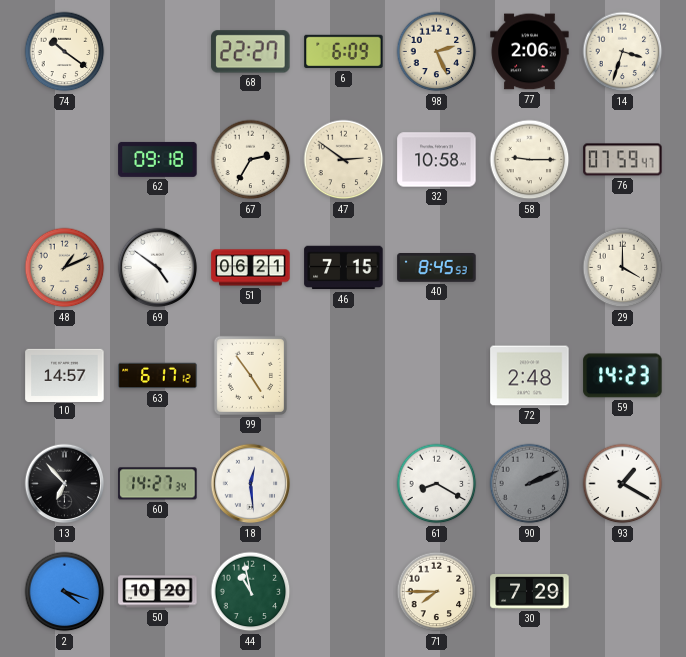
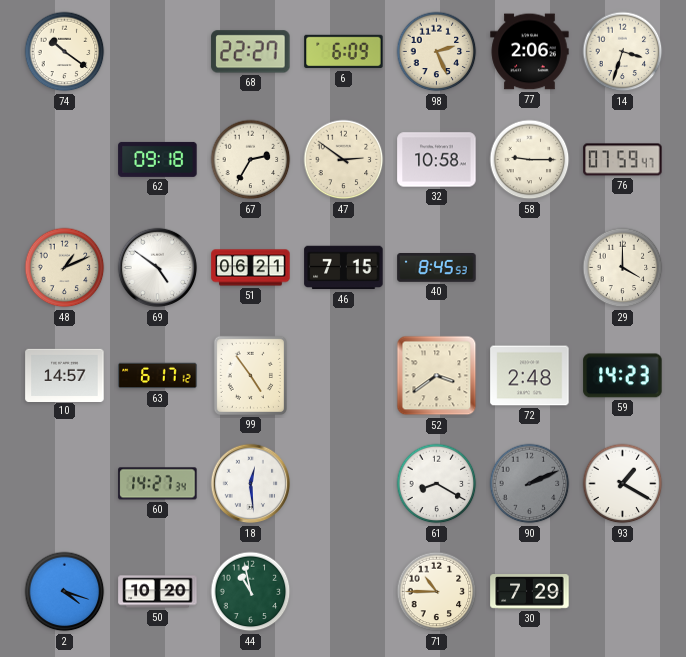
52: none -> 3:39 (437, 376)
13: 6:53 -> none (65, 484)
71: 7:45 -> 10:45 (437, 592)
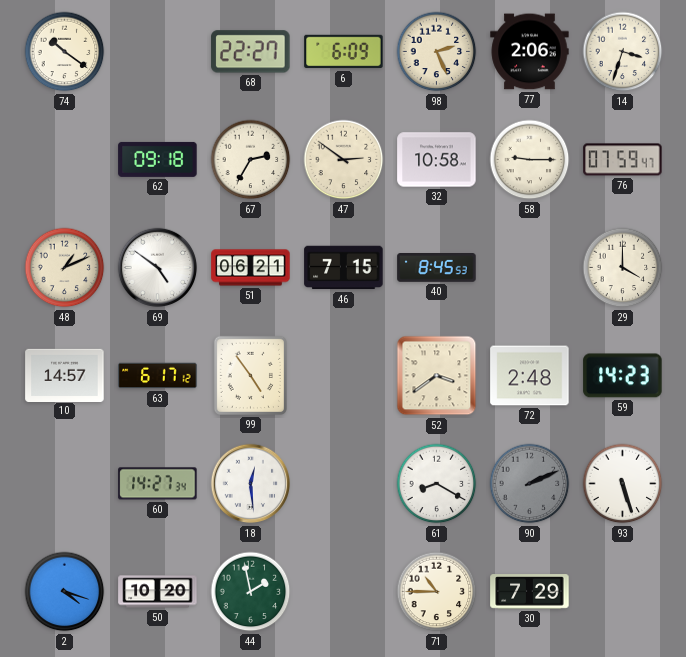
93: 1:20 -> 5:27 (623, 484)
44: 10:58 -> 1:58 (251, 592)
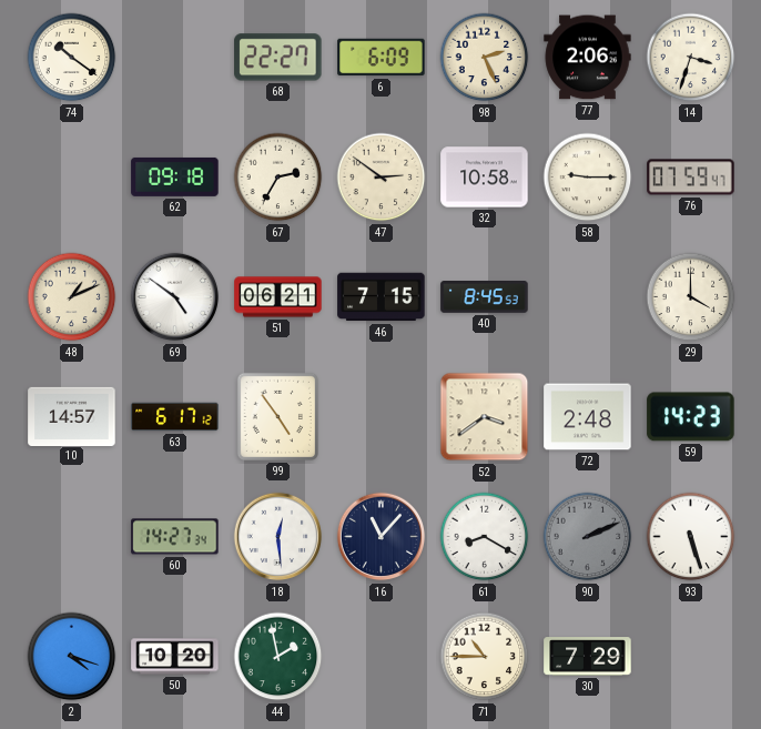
16: none -> 11:07 (382, 537)
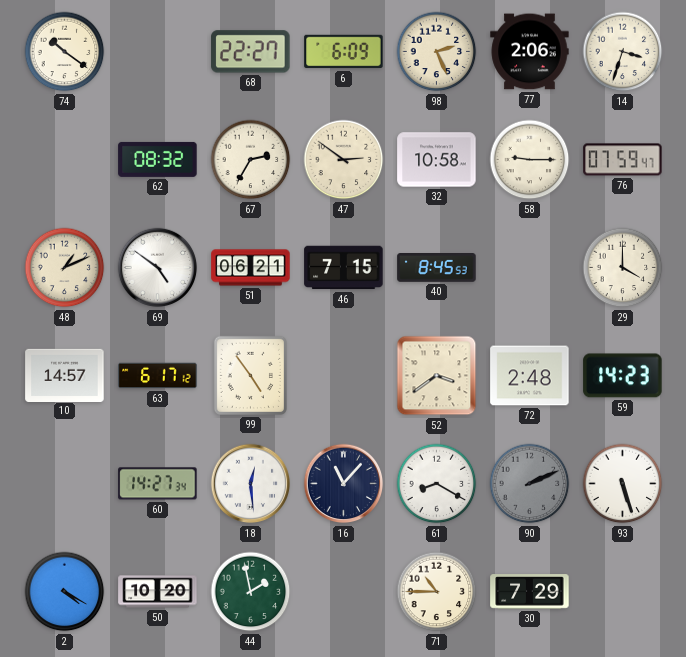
62: 09:18 -> 08:32 (158, 159)
2: 4:18 -> 4:20 (65, 592)
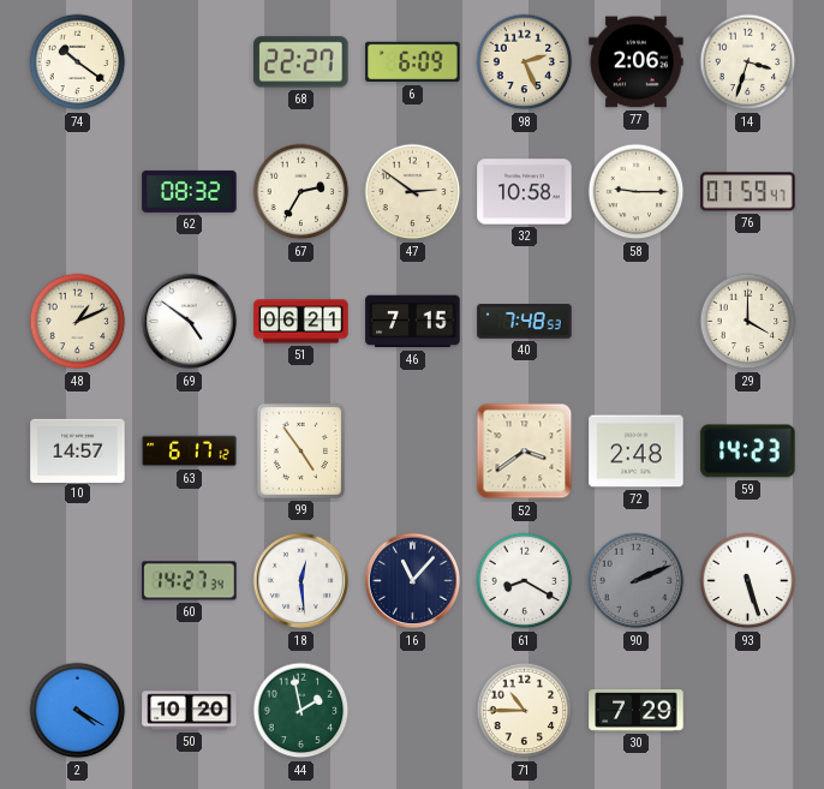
40: 8:45 -> 7:48 (525, 322)
